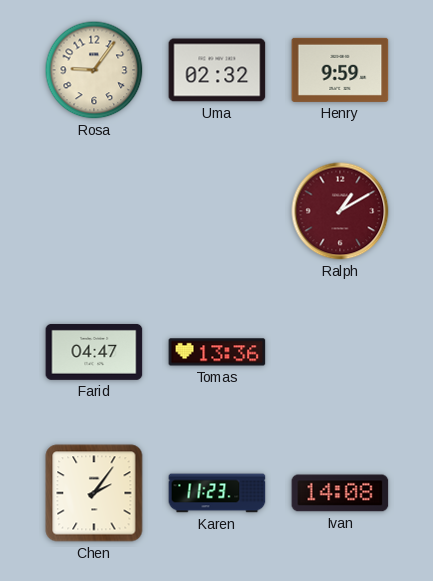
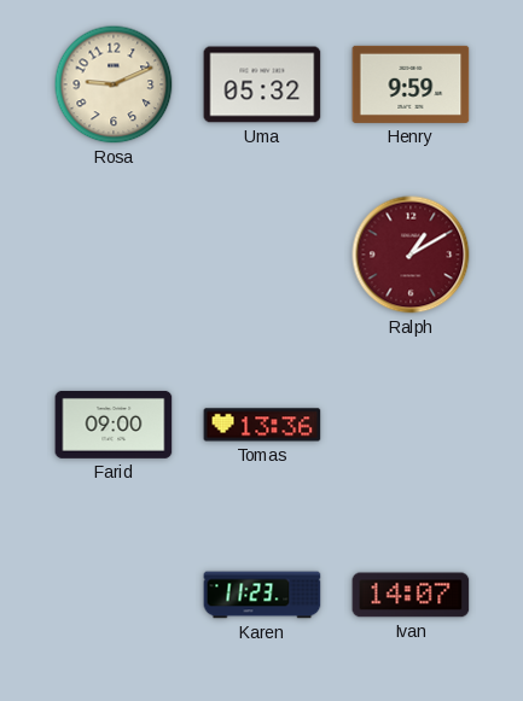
Rosa: 9:06 -> 9:11 (114, 84)
Uma: 02:32 -> 05:32 (262, 84)
Farid: 04:47 -> 09:00 (114, 425)
Chen: 2:06 -> none (94, 493)
Ivan: 14:08 -> 14:07 (411, 595)
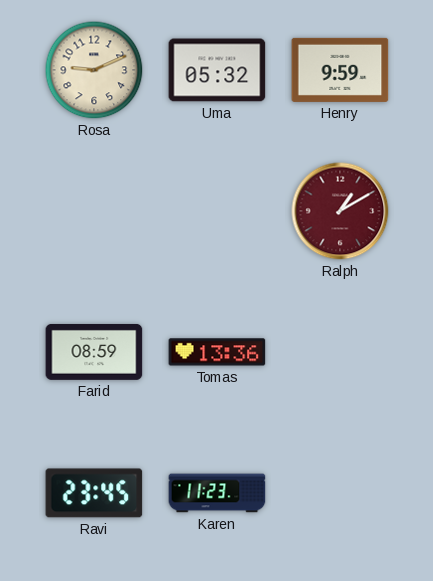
Farid: 09:00 -> 08:59 (94, 352)
Ravi: none -> 23:45 (94, 493)
Ivan: 14:07 -> none (411, 595)
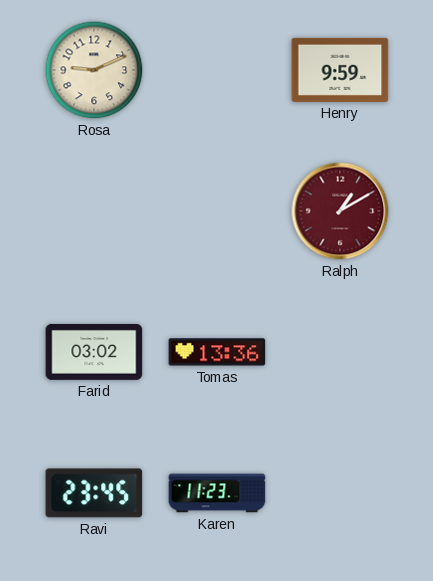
Uma: 05:32 -> none (217, 70)
Farid: 08:59 -> 03:02 (94, 352)
